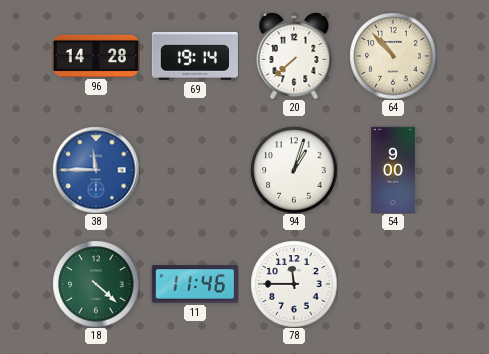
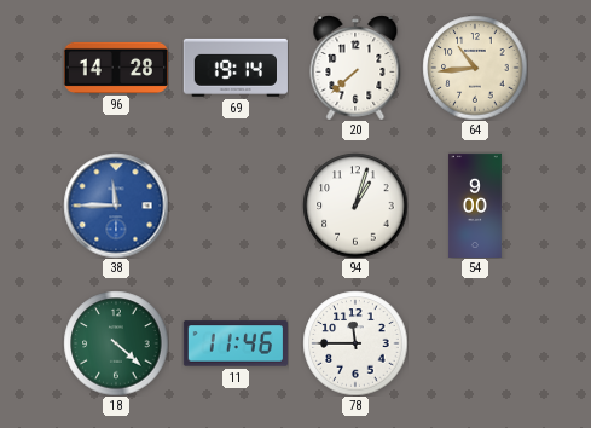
64: 10:53 -> 10:44 (475, 68)
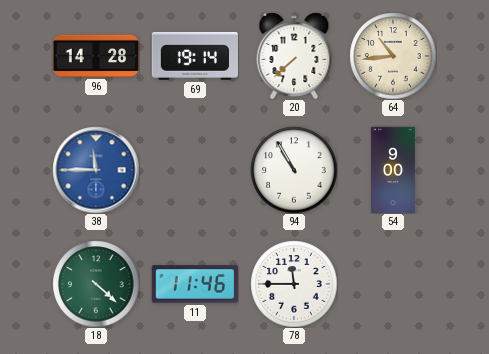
94: 1:03 -> 10:55 (294, 170)
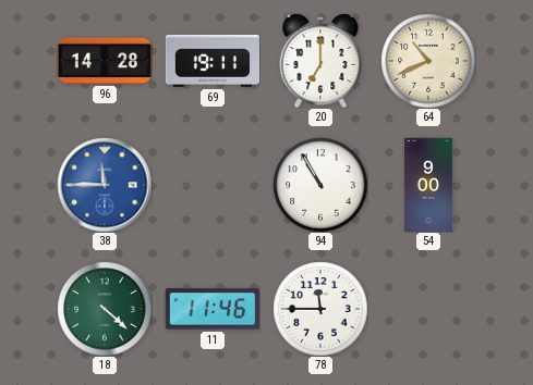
69: 19:14 -> 19:11 (213, 61)
20: 7:38 -> 7:00 (320, 61)
64: 10:44 -> 10:41 (428, 61)
